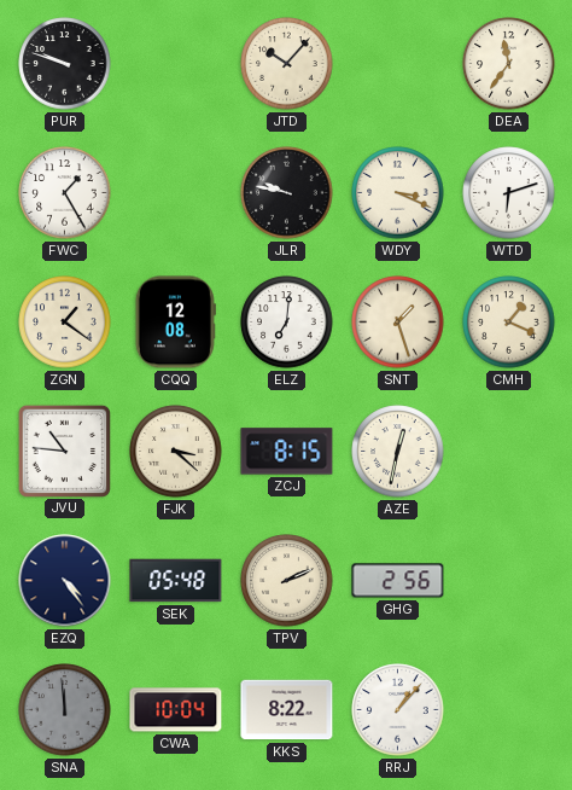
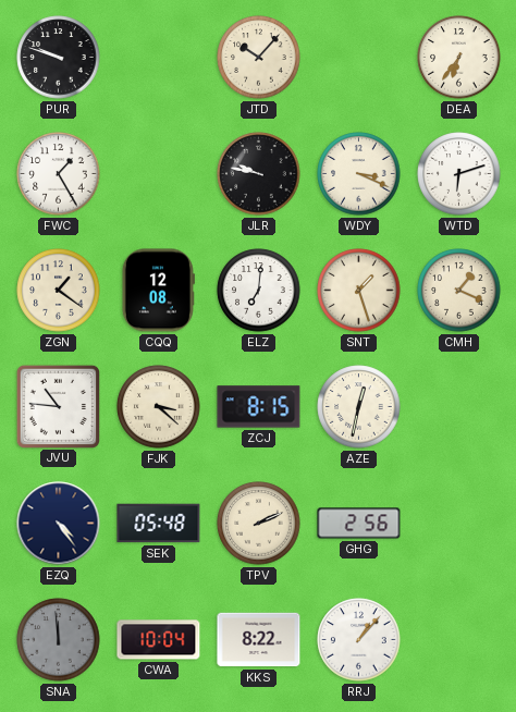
DEA: 11:36 -> 6:36 (459, 58)
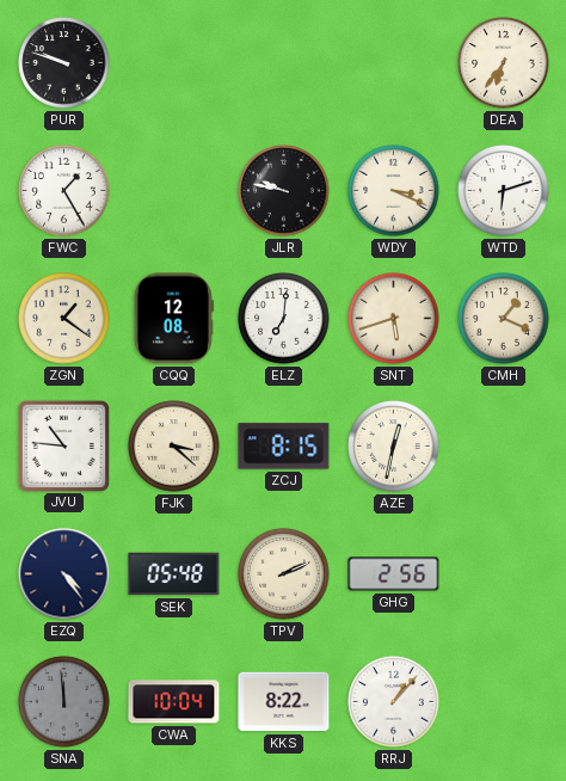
JTD: 10:07 -> none (259, 58)
SNT: 1:27 -> 5:42 (394, 319)
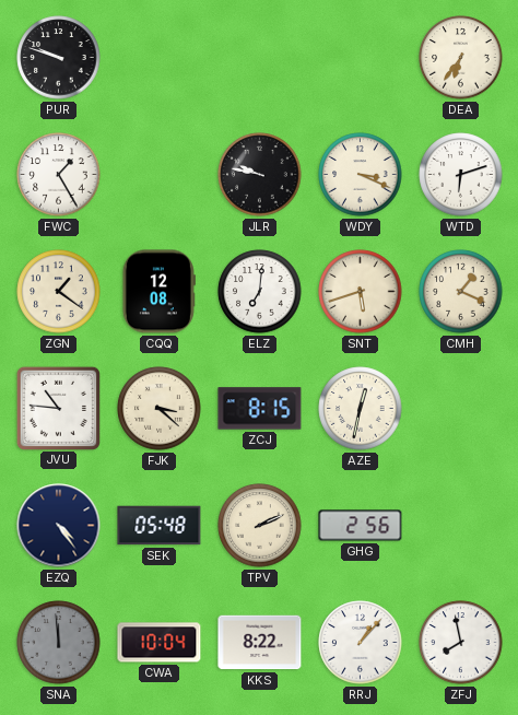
ZFJ: none -> 7:58 (461, 643)
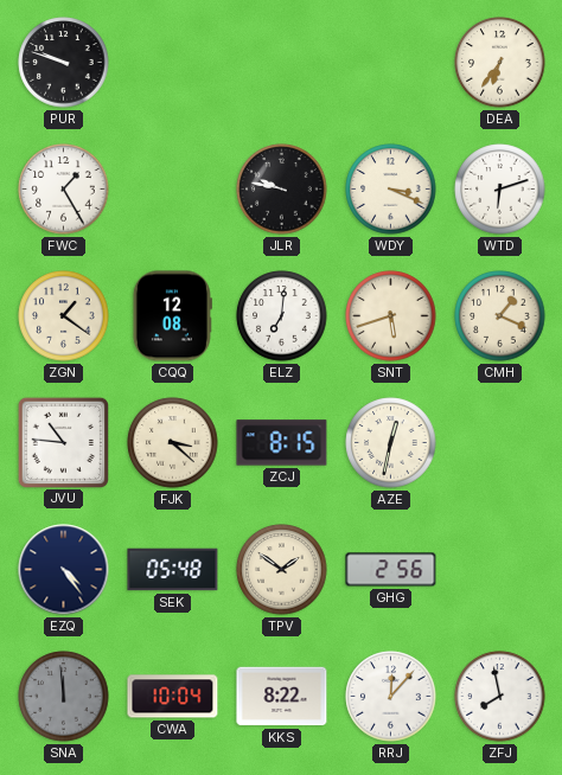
TPV: 2:11 -> 1:51 (282, 570)
RRJ: 1:07 -> 12:07 (391, 697)
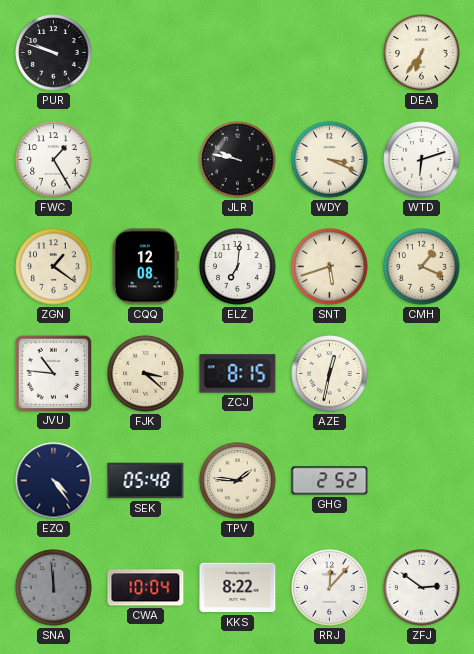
TPV: 1:51 -> 1:46 (238, 481)
GHG: 2:56 -> 2:52 (330, 481)
ZFJ: 7:58 -> 2:51 (422, 588)
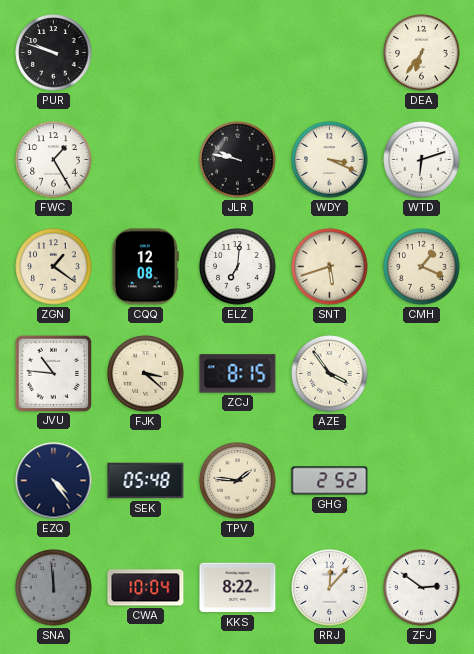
AZE: 12:32 -> 3:54 (330, 374)
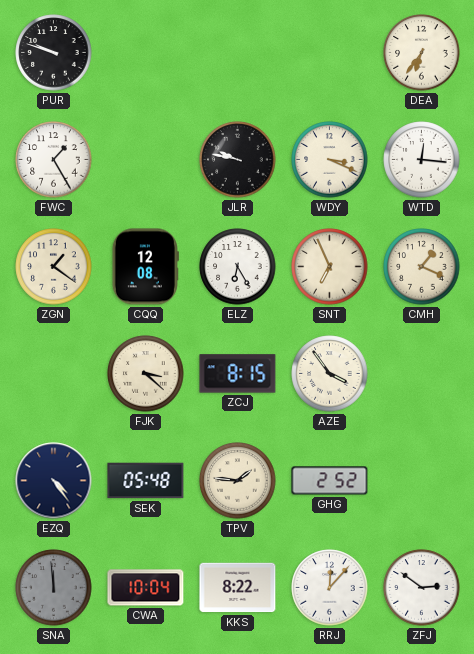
WTD: 6:12 -> 12:16 (422, 160)
ELZ: 7:01 -> 6:25 (238, 267)
SNT: 5:42 -> 6:56 (330, 267)
JVU: 10:46 -> none (53, 373)
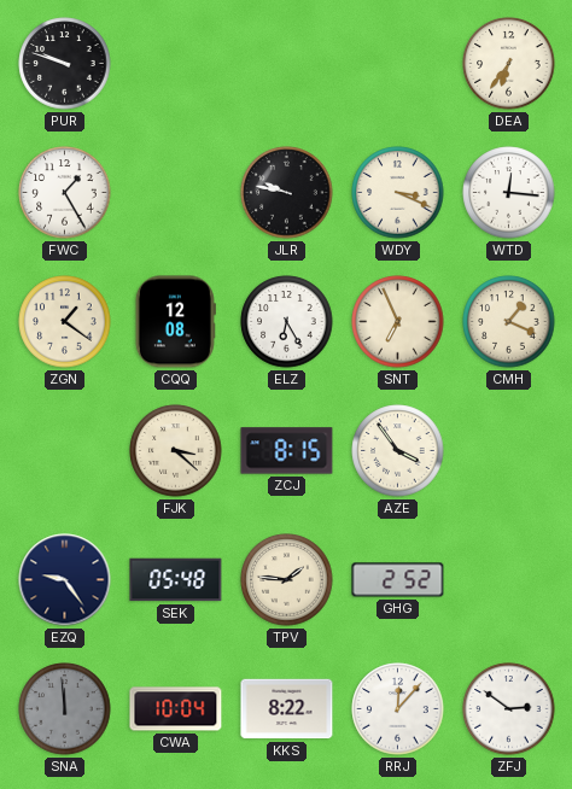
EZQ: 4:24 -> 9:24 (65, 580)
